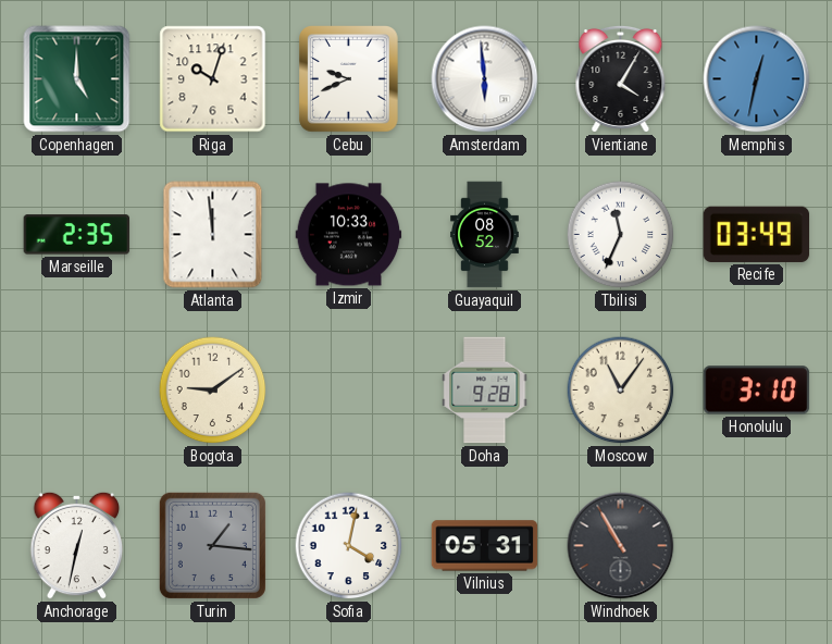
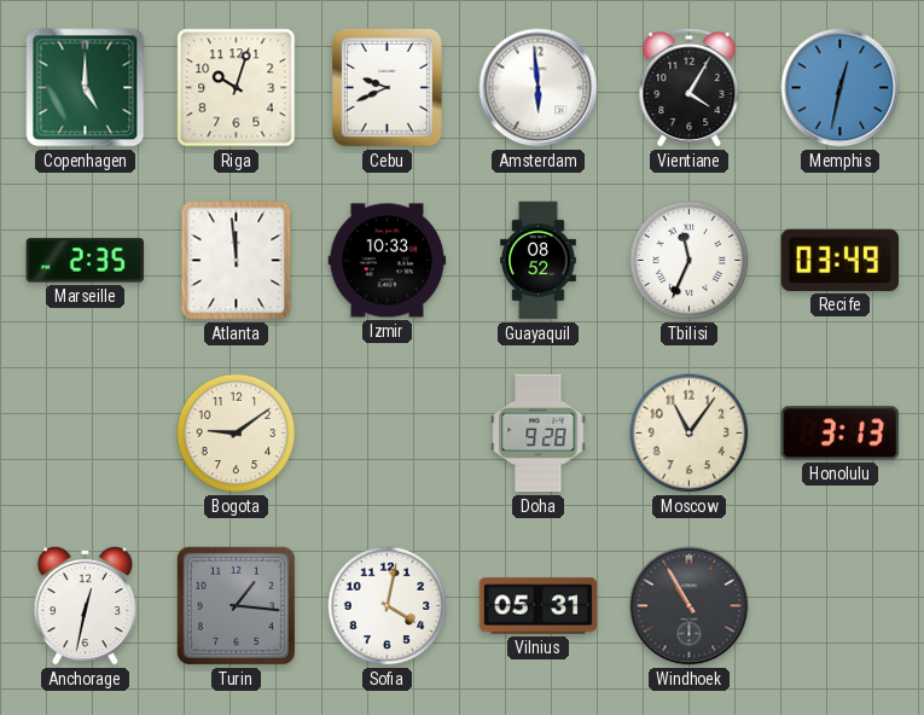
Honolulu: 3:10 -> 3:13 (841, 434)
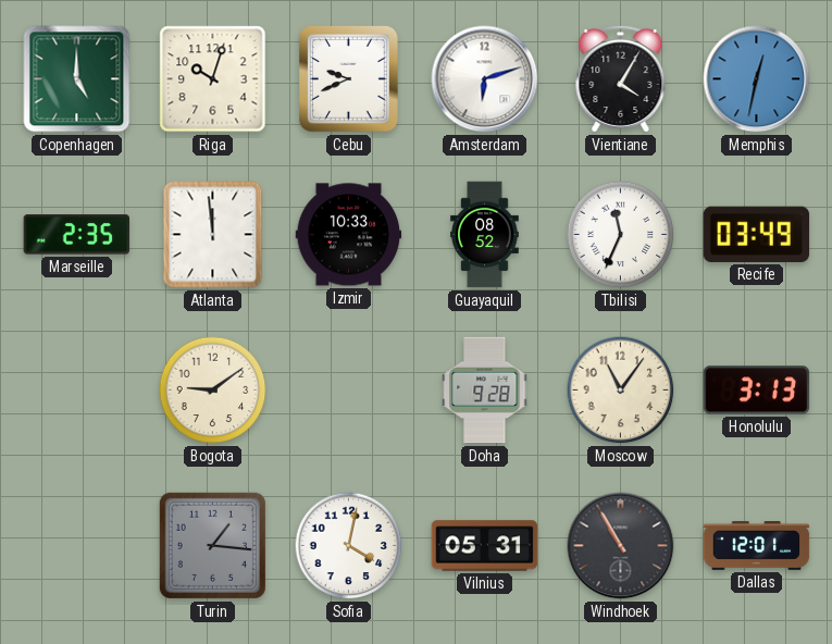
Amsterdam: 5:59 -> 6:12 (485, 79)
Anchorage: 12:32 -> none (86, 605)
Dallas: none -> 12:01 (757, 546)
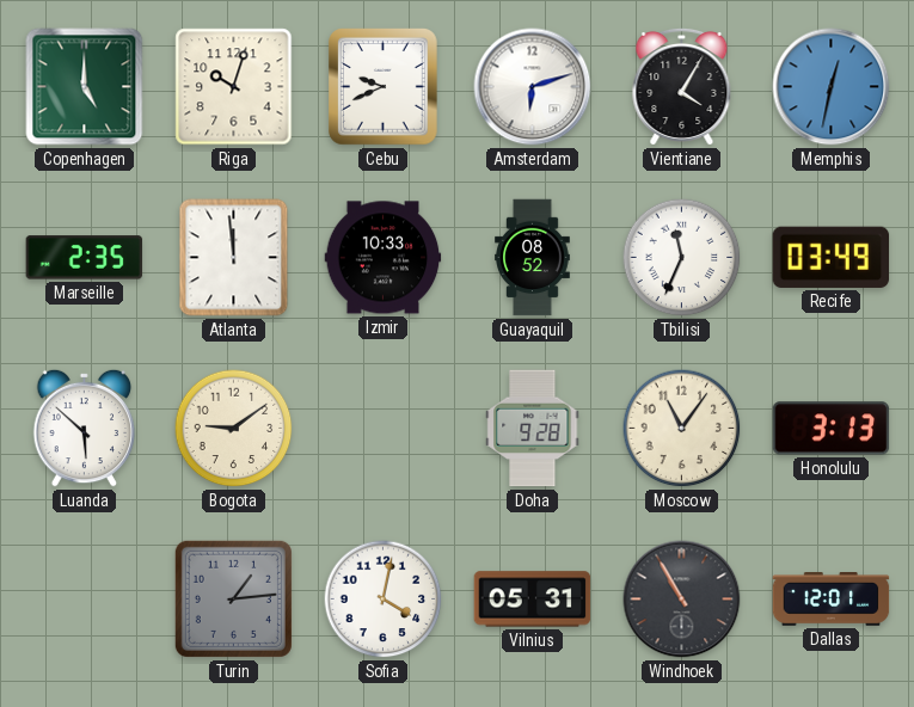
Luanda: none -> 5:52 (85, 428)
Turin: 1:16 -> 1:14 (233, 598)
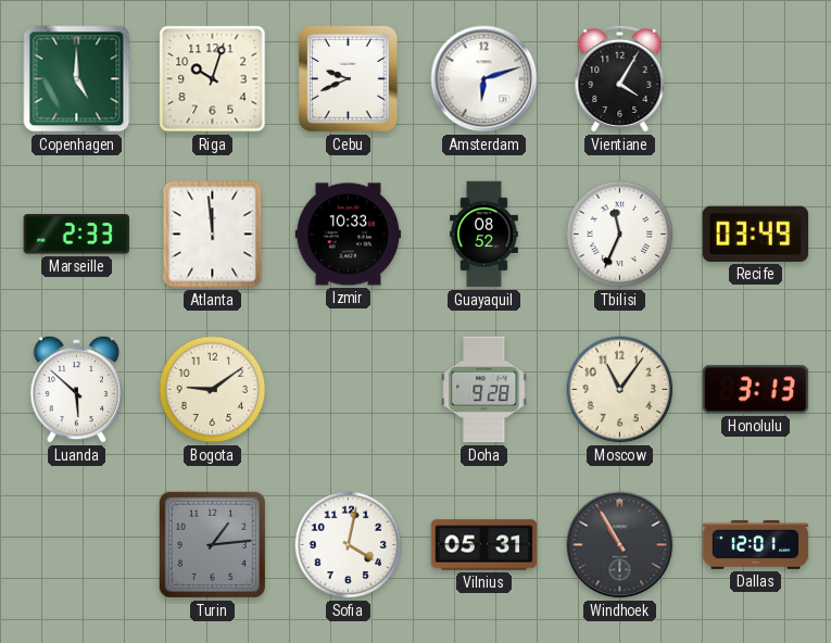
Memphis: 12:32 -> none (832, 87)
Marseille: 2:35 -> 2:33 (77, 235)
